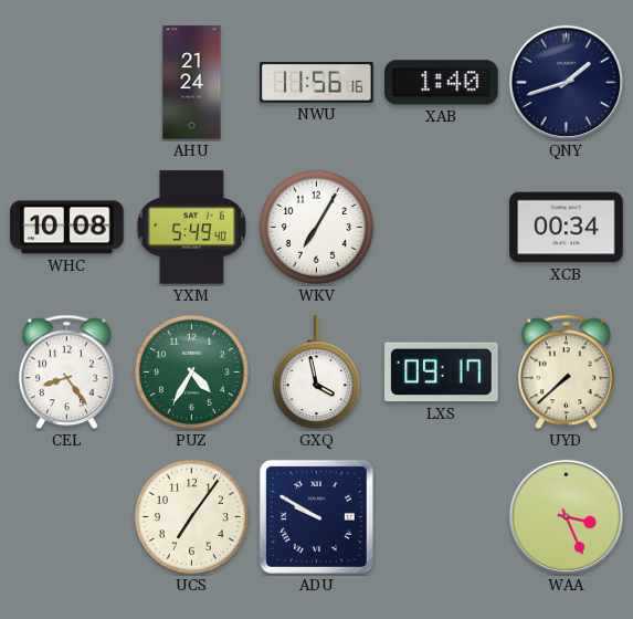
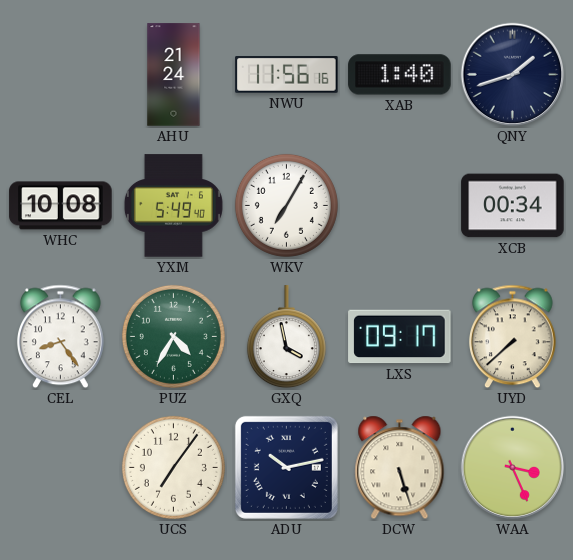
ADU: 9:50 -> 10:13 (286, 467)
DCW: none -> 5:27 (400, 468)
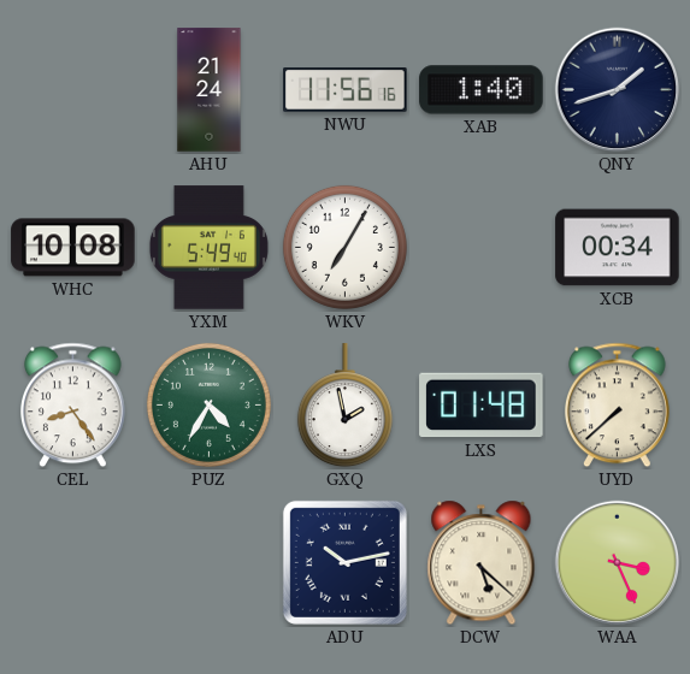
GXQ: 3:58 -> 1:58 (344, 406)
LXS: 09:17 -> 01:48 (482, 406)
UCS: 7:06 -> none (173, 467)
DCW: 5:27 -> 5:22 (482, 563)
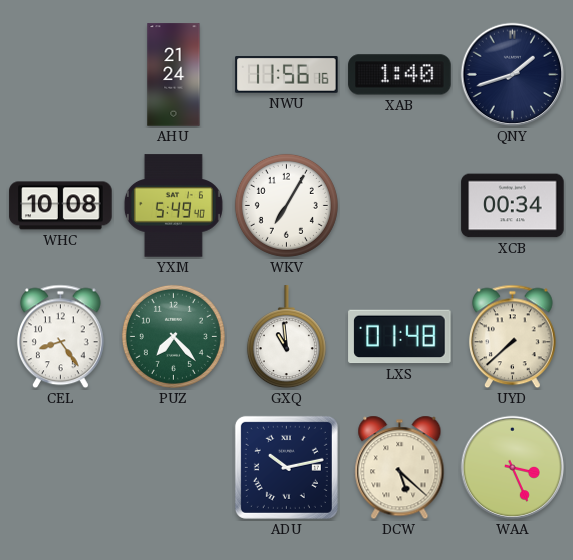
PUZ: 4:35 -> 7:23 (173, 336)
GXQ: 1:58 -> 10:59 (286, 337)
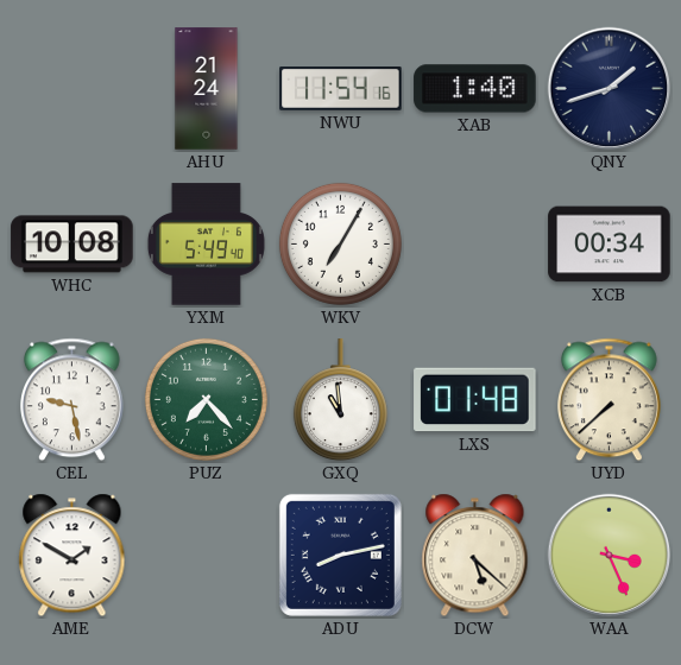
NWU: 11:56 -> 11:54 (341, 89)
CEL: 8:24 -> 9:28 (71, 400)
AME: none -> 1:50 (72, 556)
ADU: 10:13 -> 8:13 (340, 555)
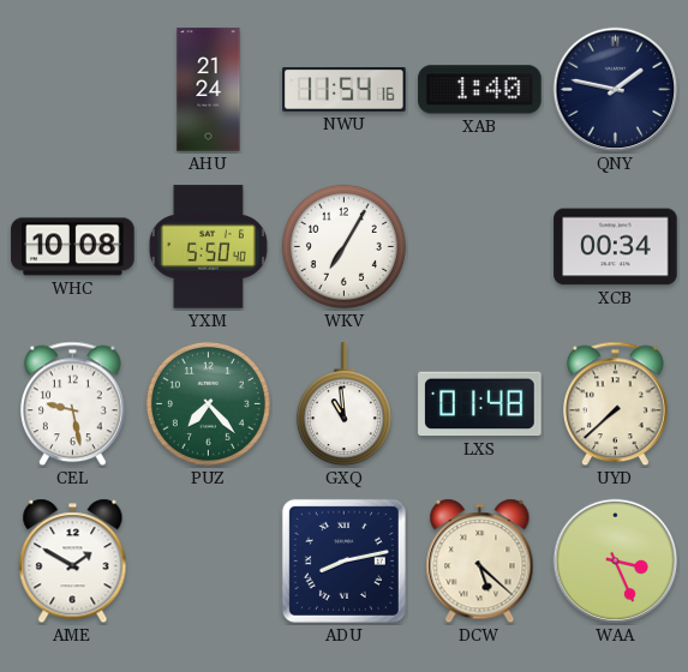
QNY: 1:42 -> 1:47 (616, 90)
YXM: 5:49 -> 5:50 (208, 247)
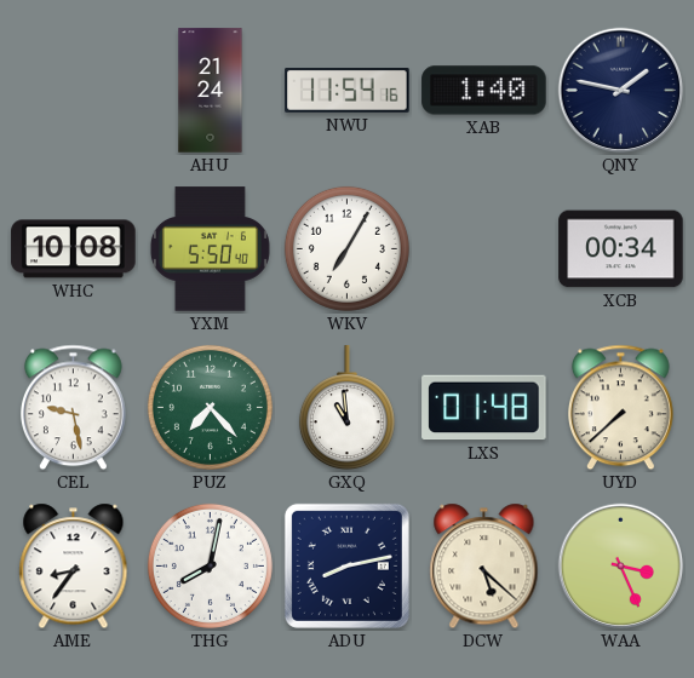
AME: 1:50 -> 8:36 (74, 567)
THG: none -> 8:02 (210, 565)
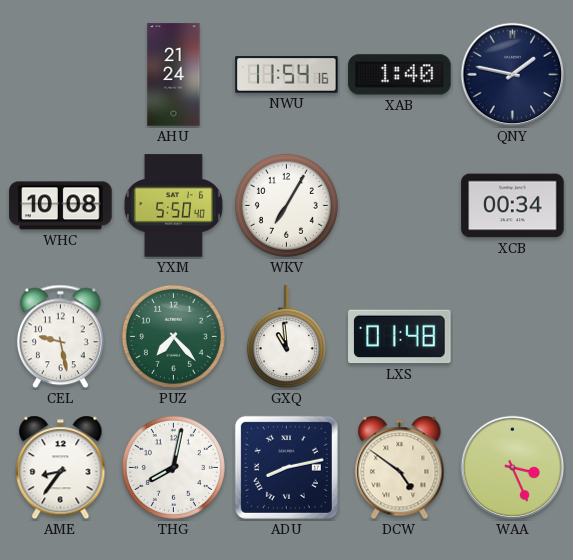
UYD: 7:38 -> none (620, 408)
DCW: 5:22 -> 4:51 (400, 468)
